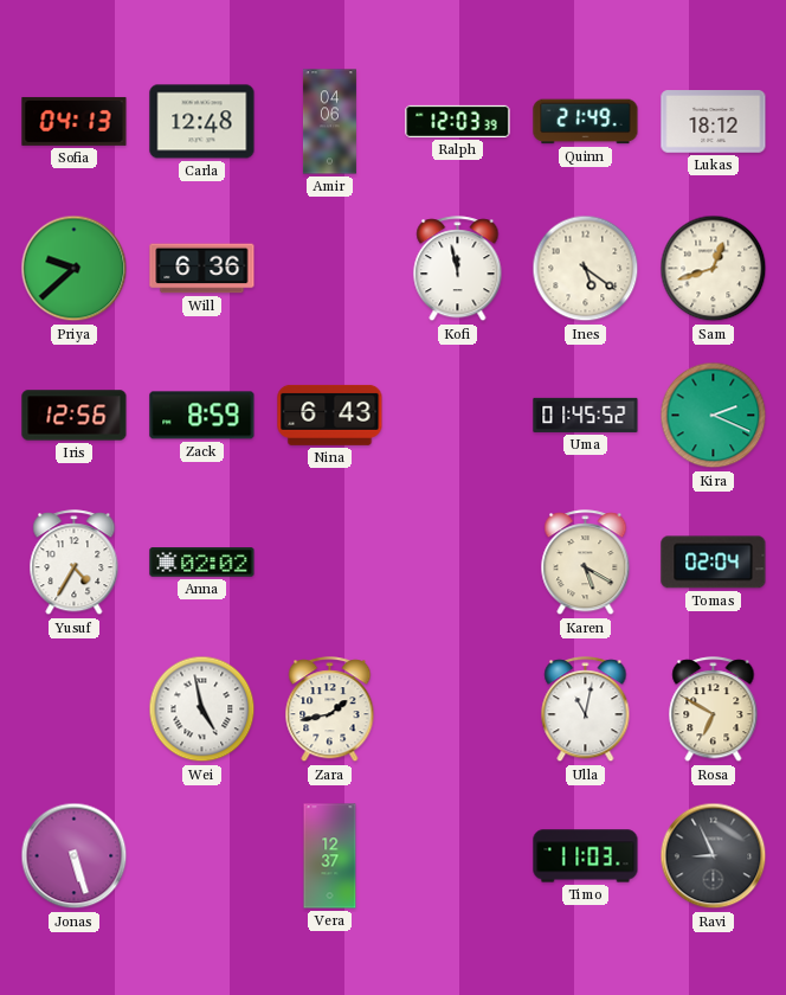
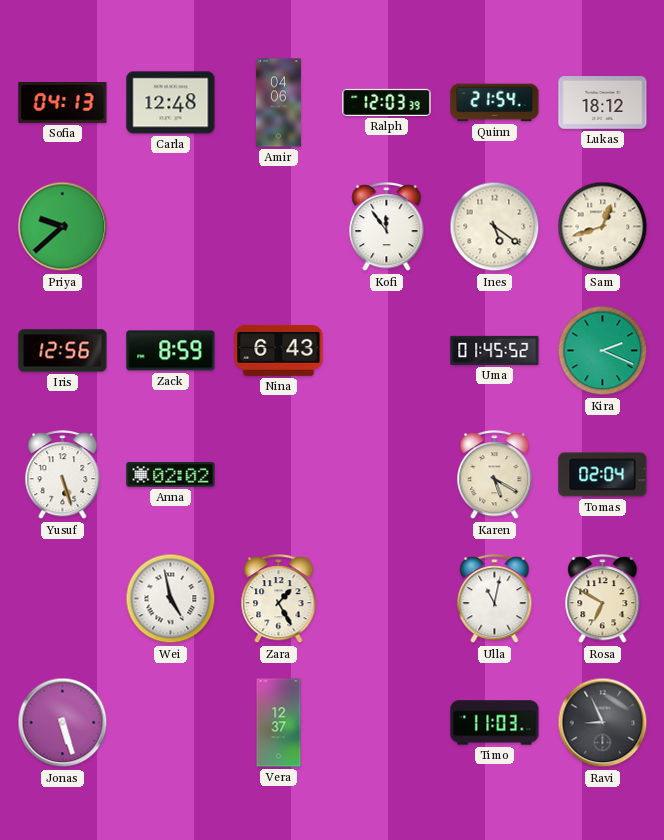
Quinn: 21:49 -> 21:54 (495, 103)
Will: 6:36 -> none (202, 269)
Kofi: 11:58 -> 11:54 (387, 227)
Yusuf: 4:35 -> 5:27 (63, 475)
Zara: 1:43 -> 1:25 (279, 599)
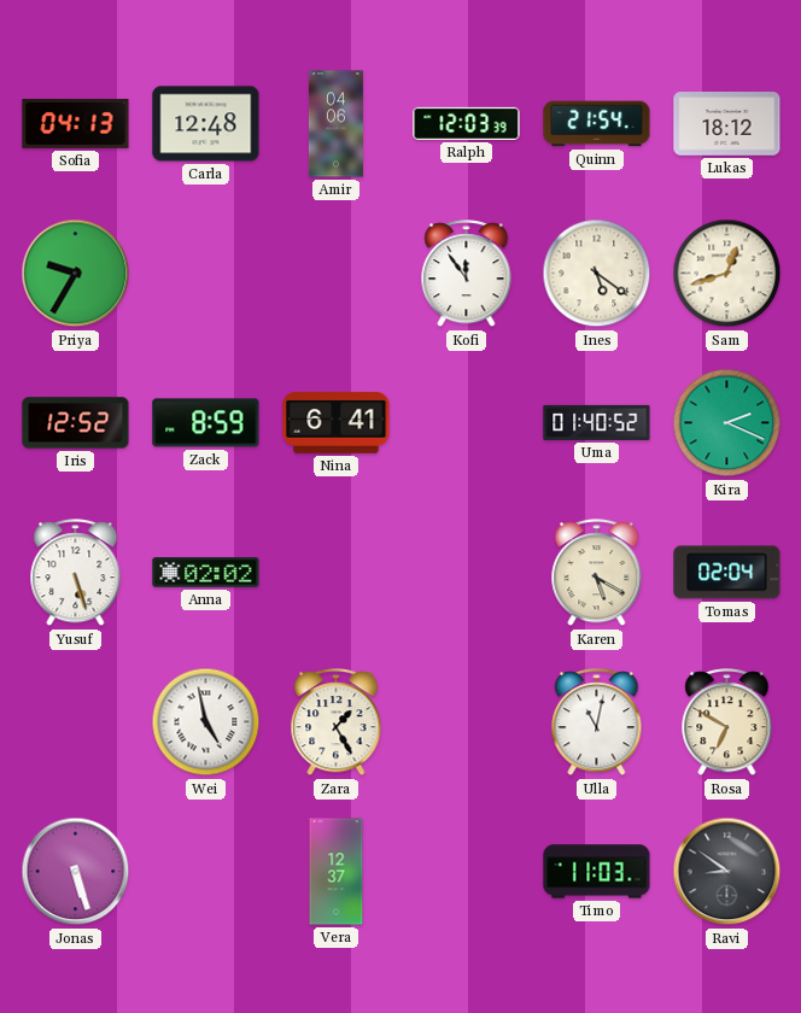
Priya: 9:38 -> 9:35 (76, 274)
Iris: 12:56 -> 12:52 (76, 423)
Nina: 6:43 -> 6:41 (337, 422)
Uma: 01:45 -> 01:40 (597, 422)
Ravi: 8:56 -> 8:51 (727, 872)
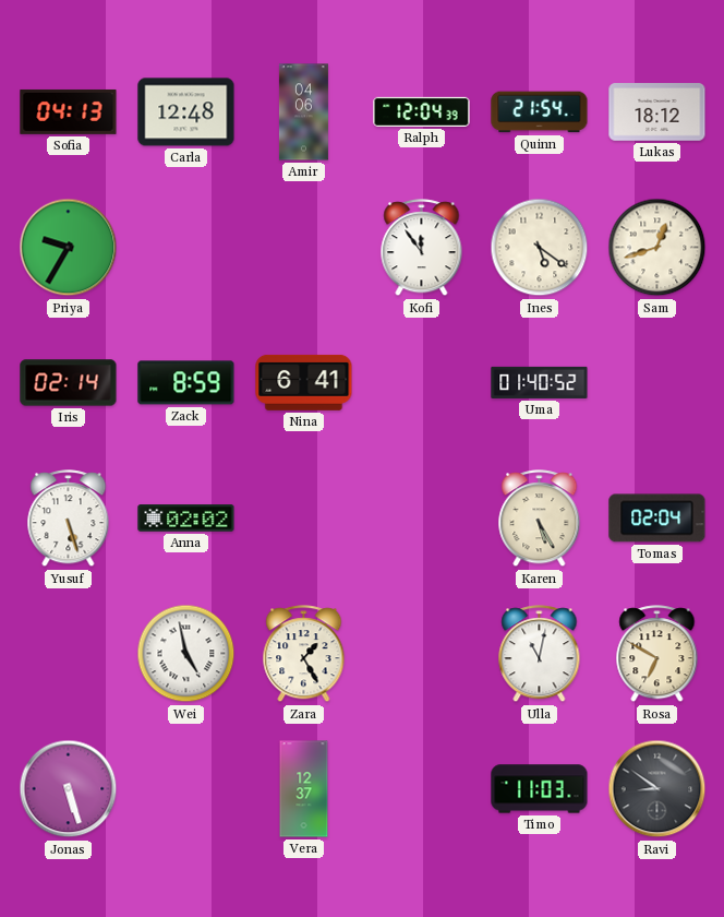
Ralph: 12:03 -> 12:04 (422, 111)
Iris: 12:52 -> 02:14 (69, 383)
Kira: 2:19 -> none (727, 423)
Karen: 5:20 -> 5:25 (540, 519)
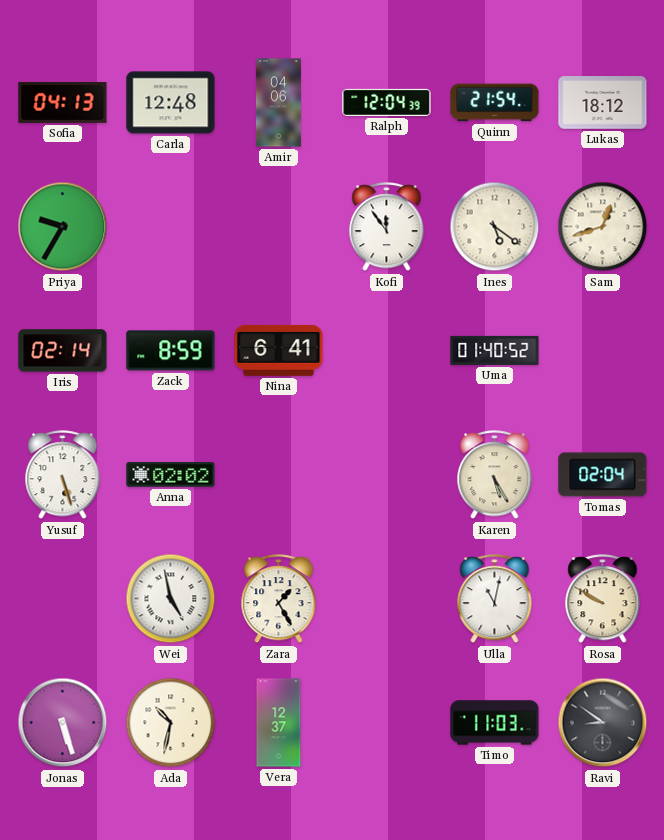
Rosa: 6:50 -> 9:50 (603, 599)
Ada: none -> 10:32 (171, 723)
